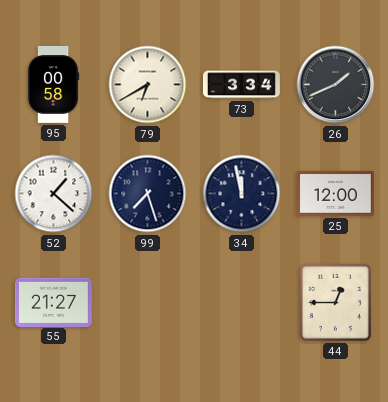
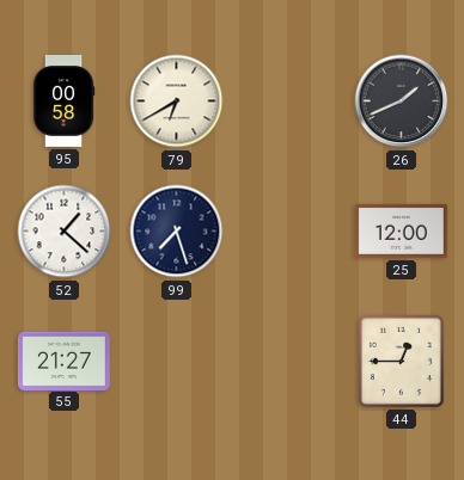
73: 3:34 -> none (241, 85)
34: 11:58 -> none (242, 194)
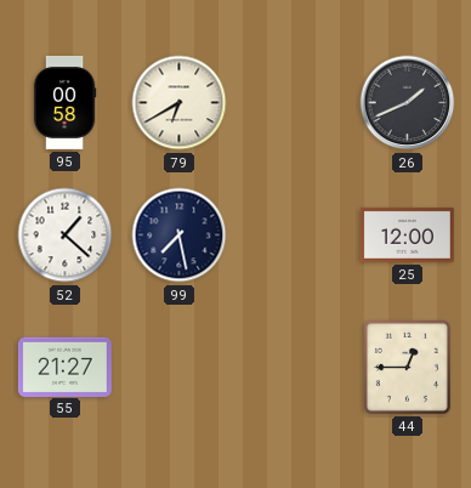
99: 7:27 -> 7:28 (180, 236)
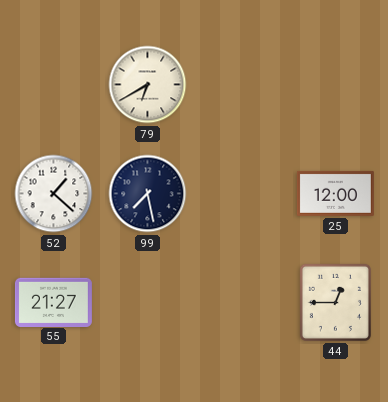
95: 00:58 -> none (64, 102)
26: 1:41 -> none (408, 103)
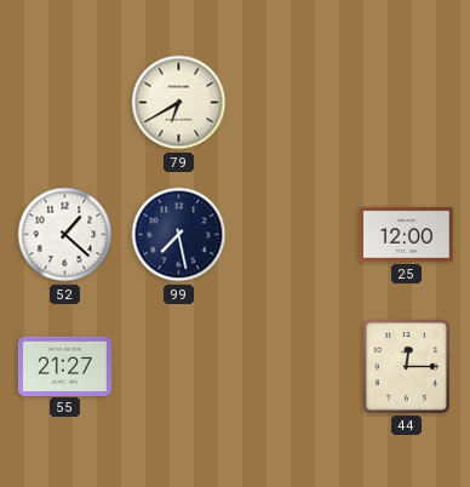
44: 12:45 -> 12:15 (406, 366)
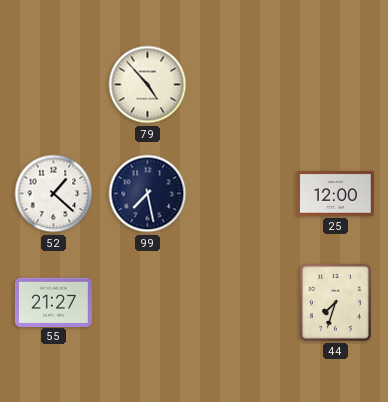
79: 6:40 -> 4:53 (148, 85)
44: 12:15 -> 7:33 (335, 302)
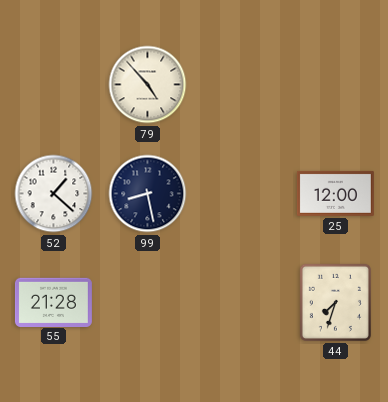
99: 7:28 -> 8:28 (148, 194)
55: 21:27 -> 21:28 (53, 302)
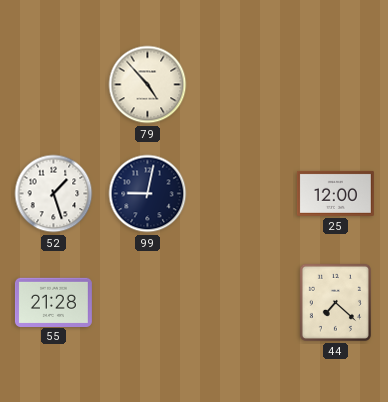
52: 1:22 -> 1:27 (54, 194)
99: 8:28 -> 9:02 (148, 194)
44: 7:33 -> 7:22 (335, 302)
